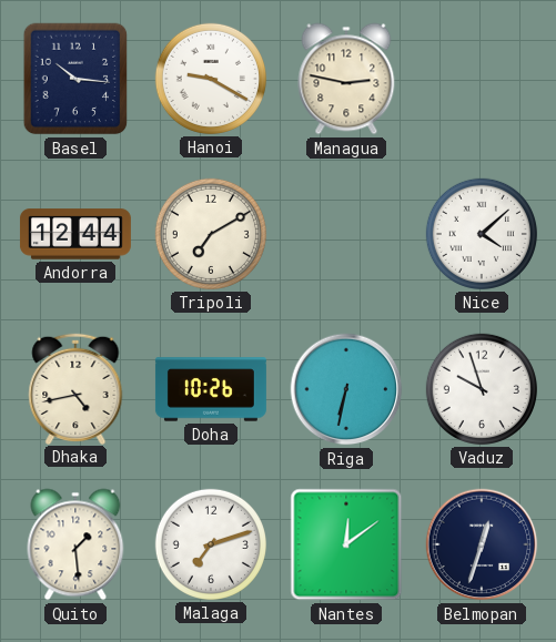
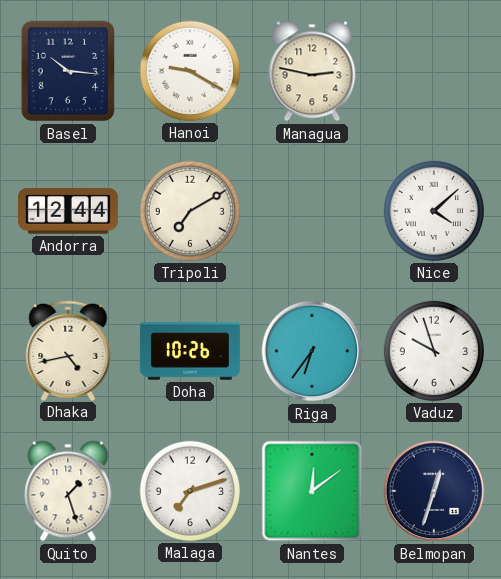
Riga: 6:32 -> 6:36 (312, 351)
Quito: 1:29 -> 1:27 (68, 491)
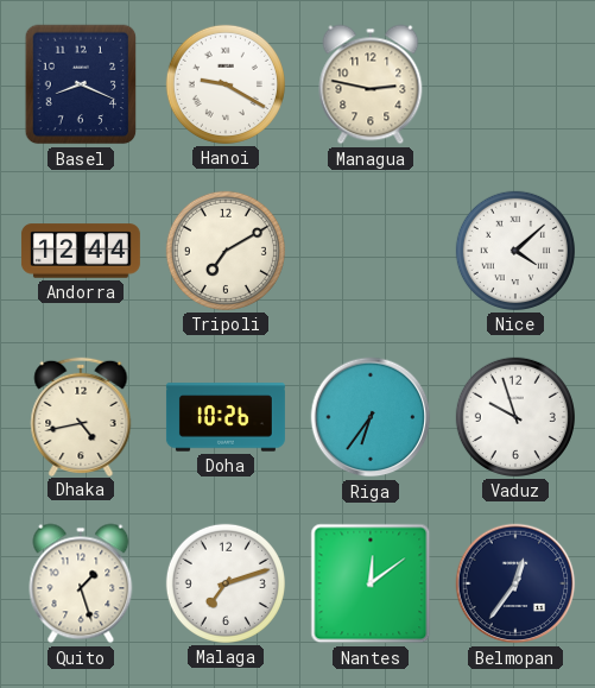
Basel: 10:16 -> 8:19 (81, 84)
Belmopan: 12:33 -> 12:36 (515, 583)
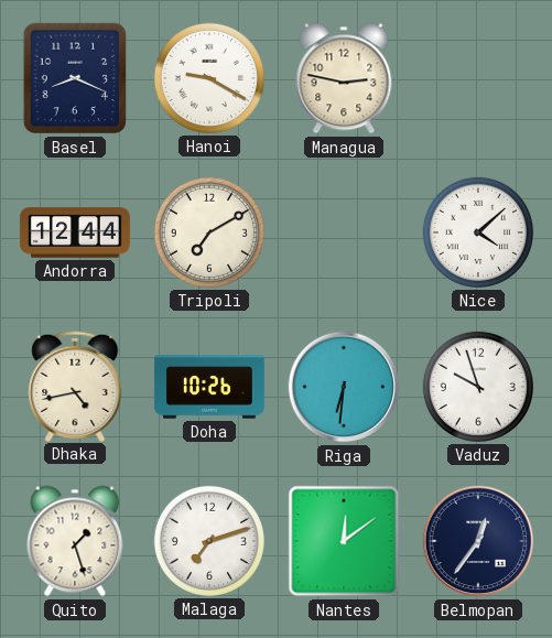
Riga: 6:36 -> 6:31 (344, 387)
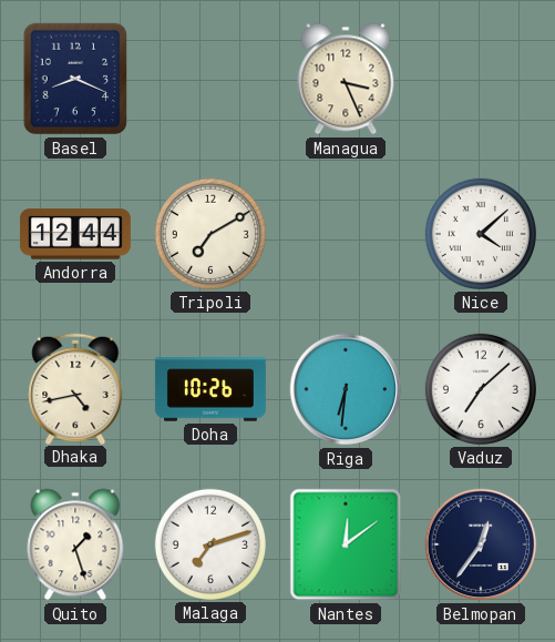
Hanoi: 9:20 -> none (209, 78)
Managua: 2:47 -> 3:26 (346, 79)
Vaduz: 9:57 -> 7:08 (481, 389)
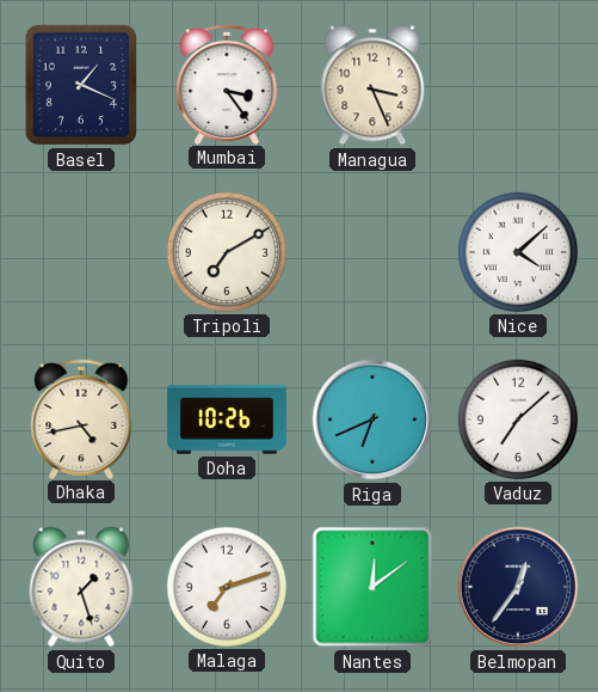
Basel: 8:19 -> 1:19 (81, 85)
Mumbai: none -> 3:24 (227, 84)
Andorra: 12:44 -> none (75, 234)
Riga: 6:31 -> 6:41 (372, 420)
